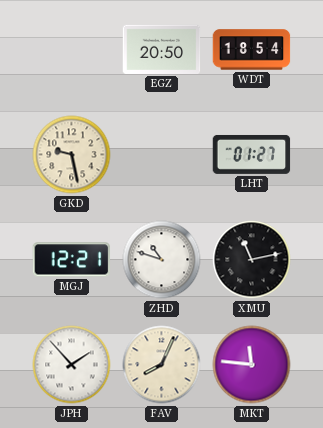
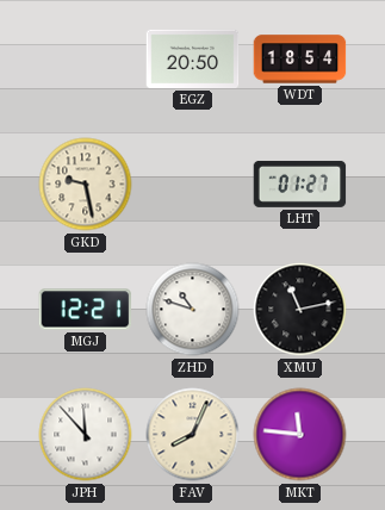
JPH: 1:53 -> 11:53 (86, 435)
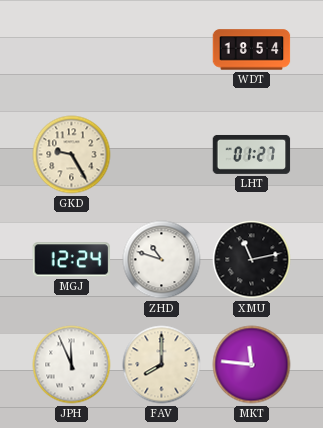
EGZ: 20:50 -> none (193, 58)
GKD: 9:28 -> 9:25 (72, 155)
MGJ: 12:21 -> 12:24 (72, 260)
JPH: 11:53 -> 11:56 (72, 365)
FAV: 8:04 -> 8:00 (162, 365)
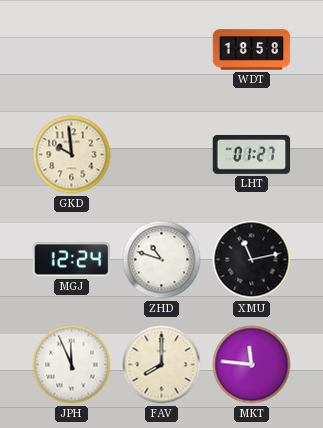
WDT: 18:54 -> 18:58 (252, 50)
GKD: 9:25 -> 9:59 (72, 155)
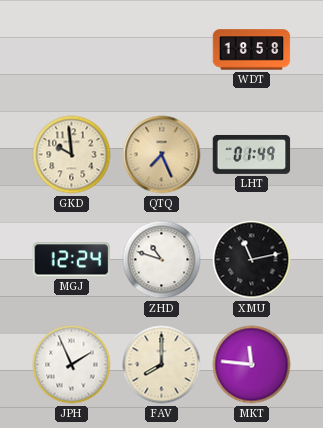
QTQ: none -> 7:26 (162, 155)
LHT: 01:27 -> 01:49 (252, 154)
JPH: 11:56 -> 1:56 (72, 365)
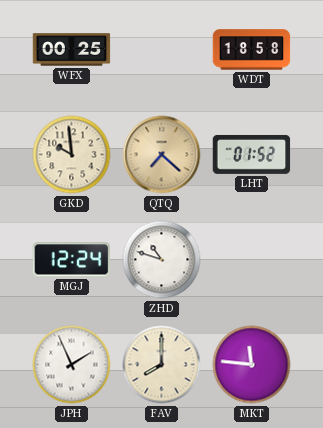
WFX: none -> 00:25 (72, 50)
QTQ: 7:26 -> 7:22 (162, 155)
LHT: 01:49 -> 01:52 (252, 154)
XMU: 11:13 -> none (252, 260)
